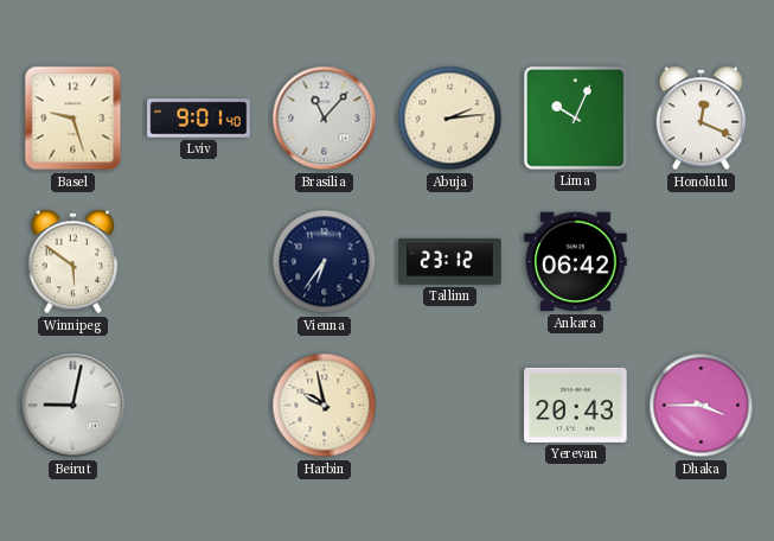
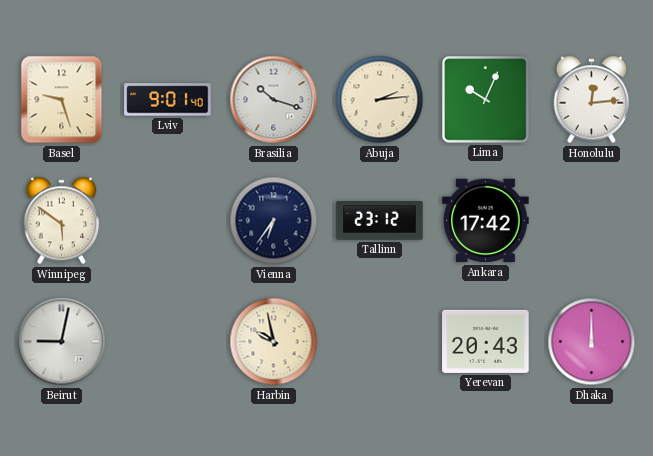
Brasilia: 11:07 -> 10:18 (274, 100)
Honolulu: 12:19 -> 12:14 (592, 100)
Ankara: 06:42 -> 17:42 (486, 221)
Dhaka: 3:45 -> 12:00 (592, 342)
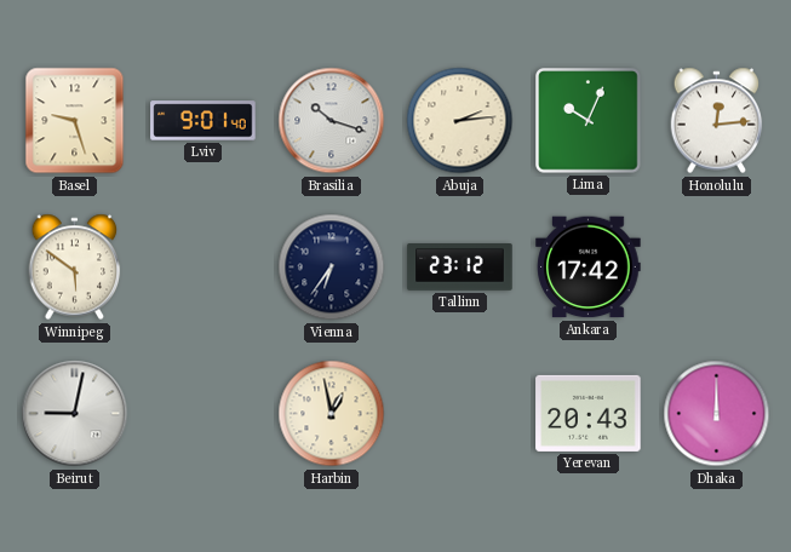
Harbin: 9:58 -> 12:58 (332, 414)
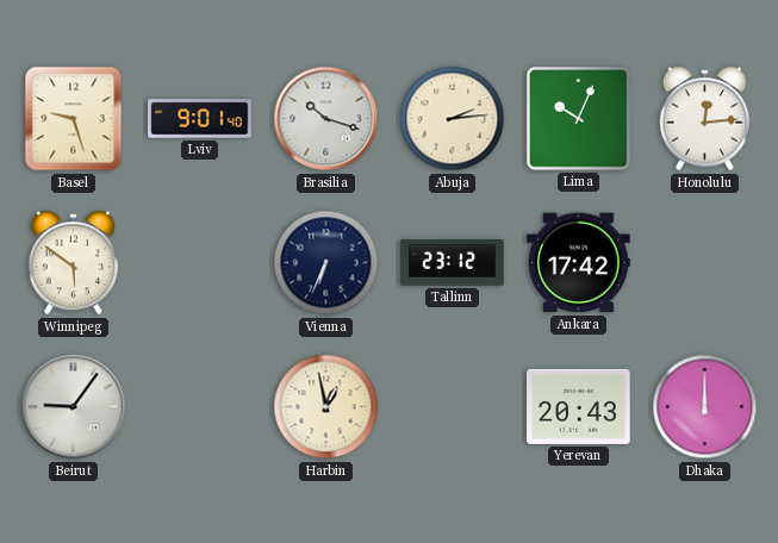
Vienna: 6:36 -> 6:34 (326, 263)
Beirut: 9:02 -> 9:06 (74, 407)
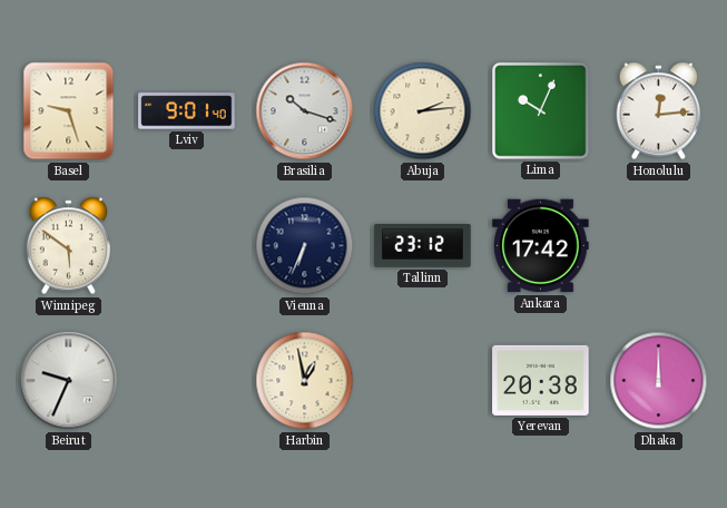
Beirut: 9:06 -> 9:34 (69, 381)
Yerevan: 20:43 -> 20:38 (541, 380)
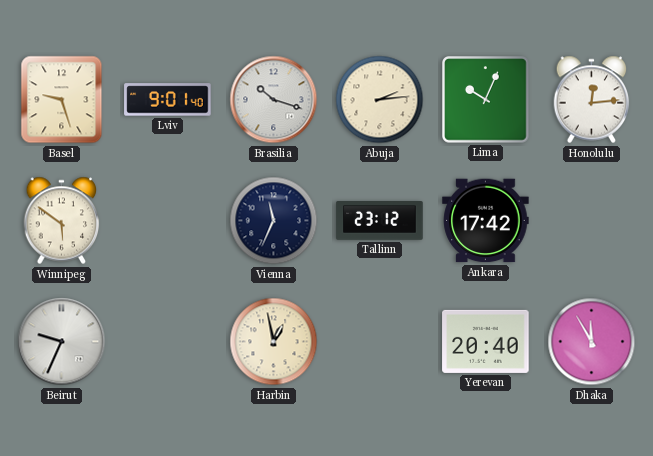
Vienna: 6:34 -> 11:34 (274, 221)
Yerevan: 20:38 -> 20:40 (486, 341)
Dhaka: 12:00 -> 11:55 (592, 342)
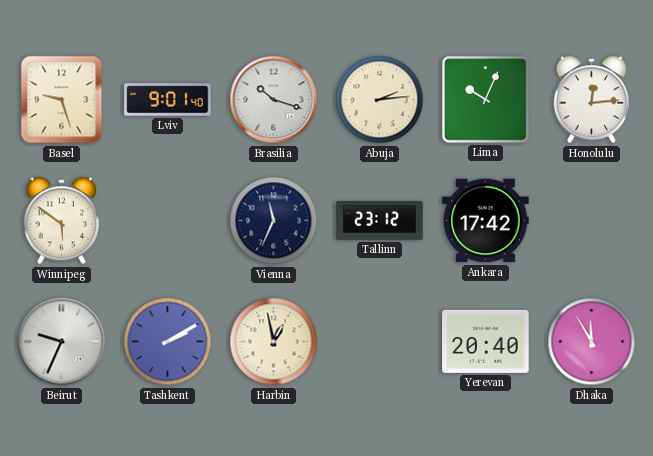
Tashkent: none -> 2:10 (168, 342)
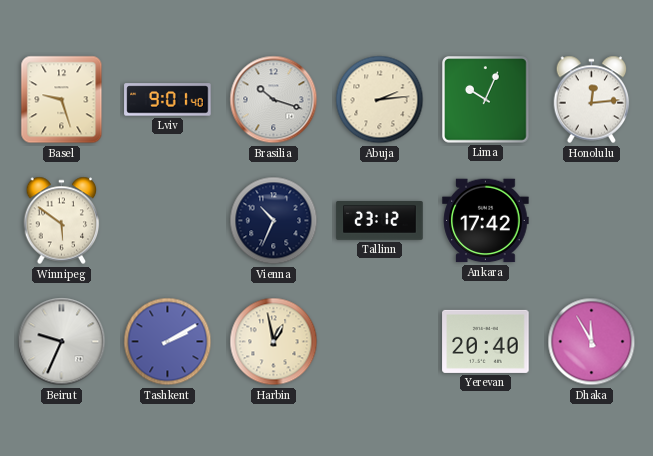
Vienna: 11:34 -> 10:34 (274, 221)
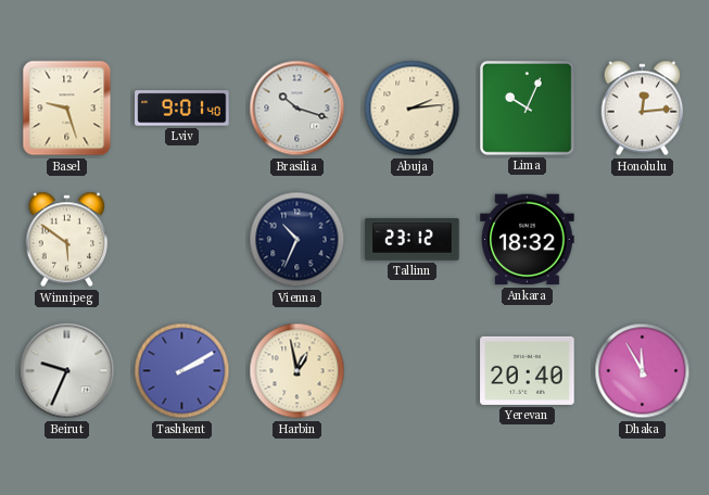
Ankara: 17:42 -> 18:32 (528, 240)
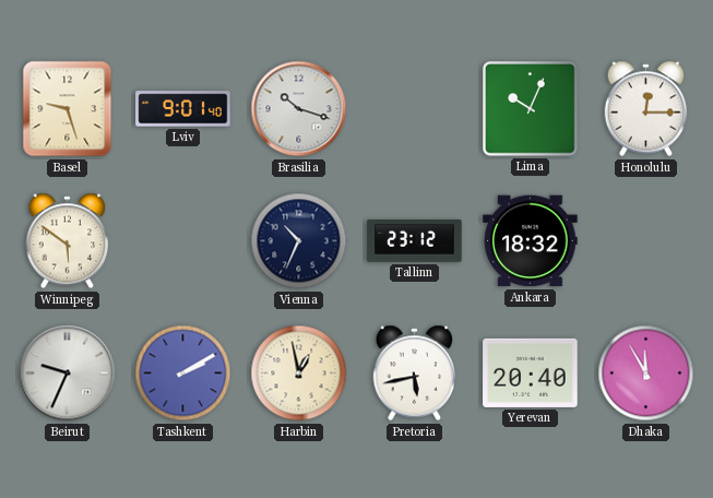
Abuja: 2:14 -> none (413, 109)
Honolulu: 12:14 -> 12:15 (646, 109)
Pretoria: none -> 5:43 (415, 373)
